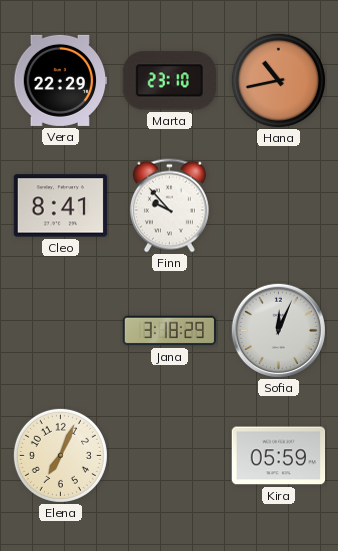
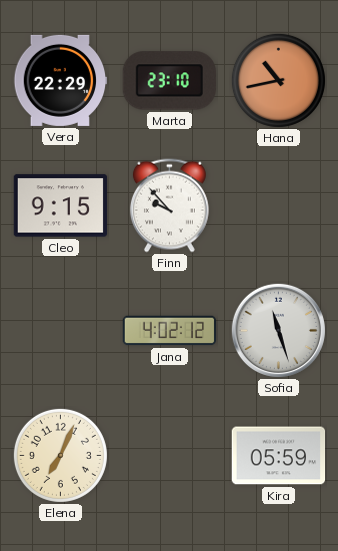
Cleo: 8:41 -> 9:15 (61, 206)
Jana: 3:18 -> 4:02 (170, 331)
Sofia: 12:04 -> 11:27 (278, 330)
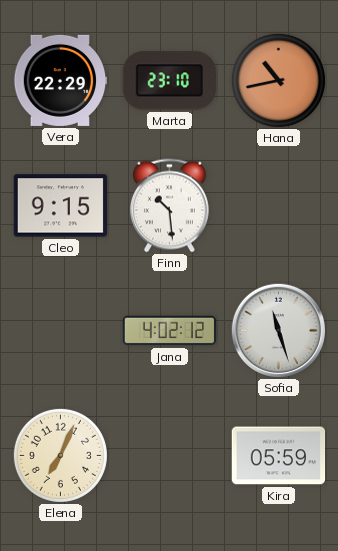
Finn: 9:53 -> 10:29 (169, 206)
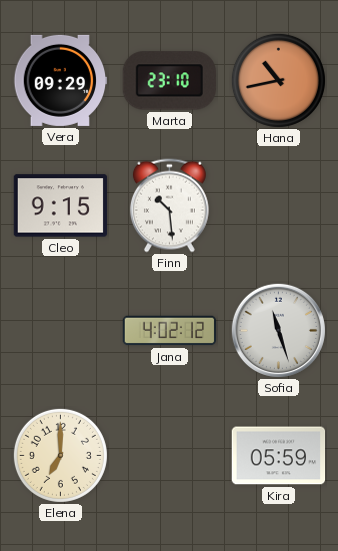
Vera: 22:29 -> 09:29 (61, 80)
Elena: 7:04 -> 7:00 (60, 455)
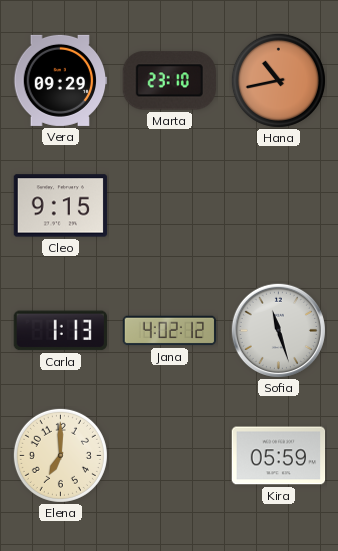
Finn: 10:29 -> none (169, 206)
Carla: none -> 1:13 (60, 331)
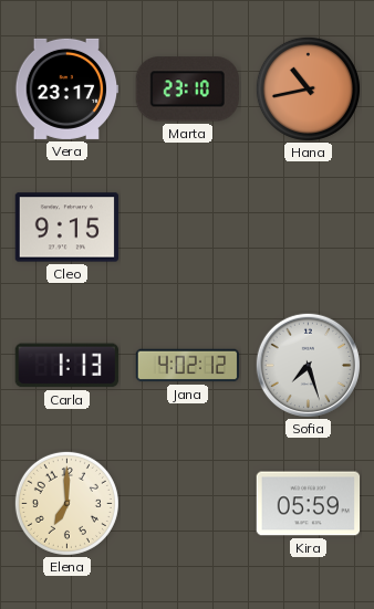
Vera: 09:29 -> 23:17 (67, 88)
Sofia: 11:27 -> 7:27 (308, 365)
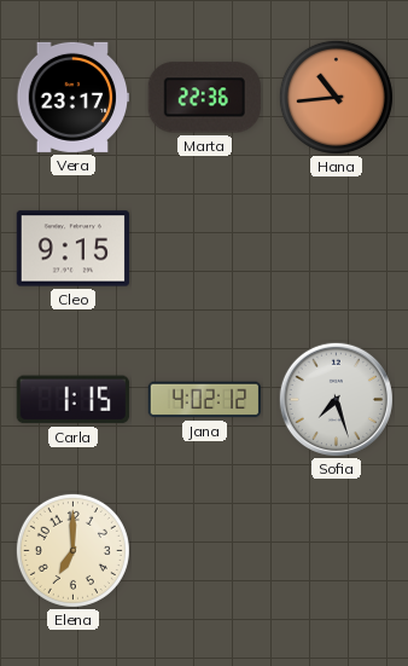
Marta: 23:10 -> 22:36 (204, 98)
Hana: 10:43 -> 10:44 (336, 97)
Carla: 1:13 -> 1:15 (72, 400)
Kira: 05:59 -> none (309, 504)
